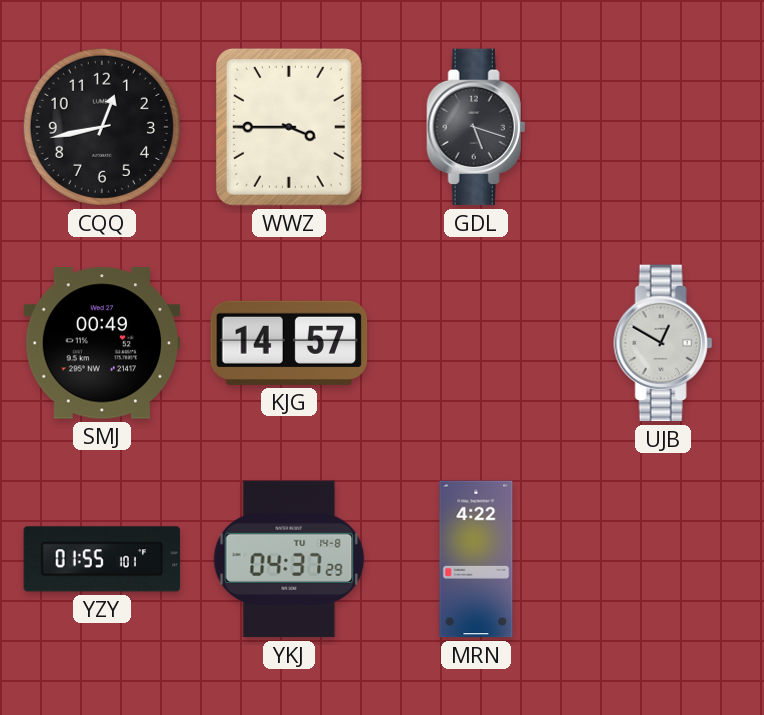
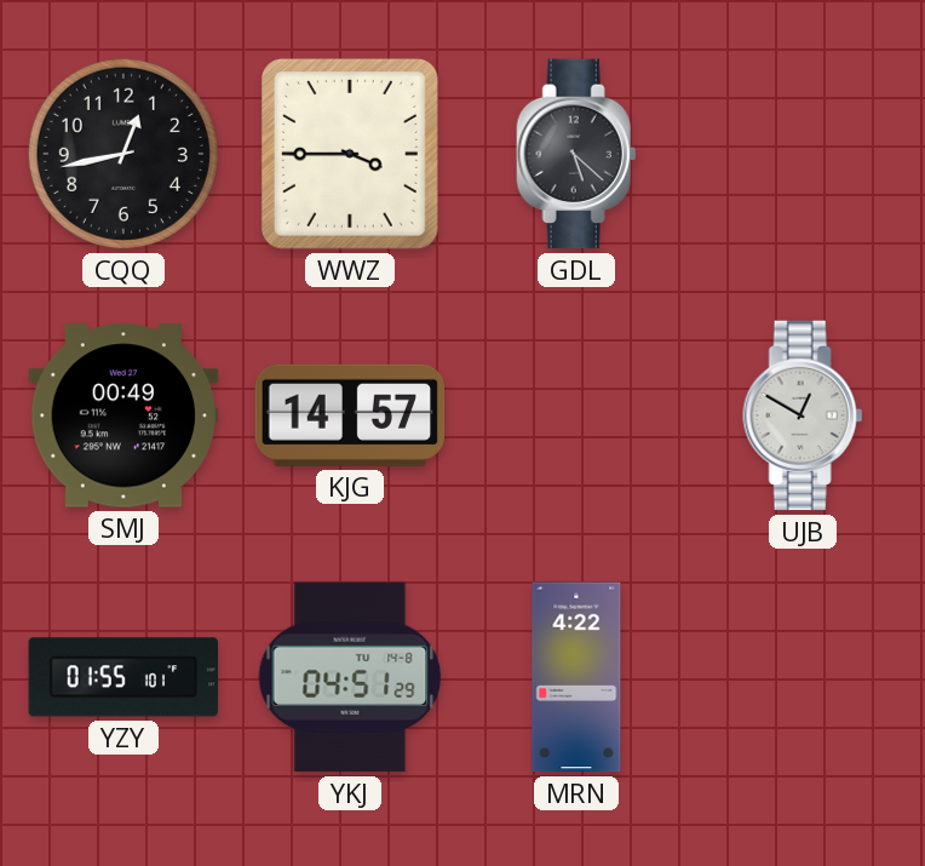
GDL: 5:18 -> 5:22 (576, 154)
YKJ: 04:37 -> 04:51 (350, 677)
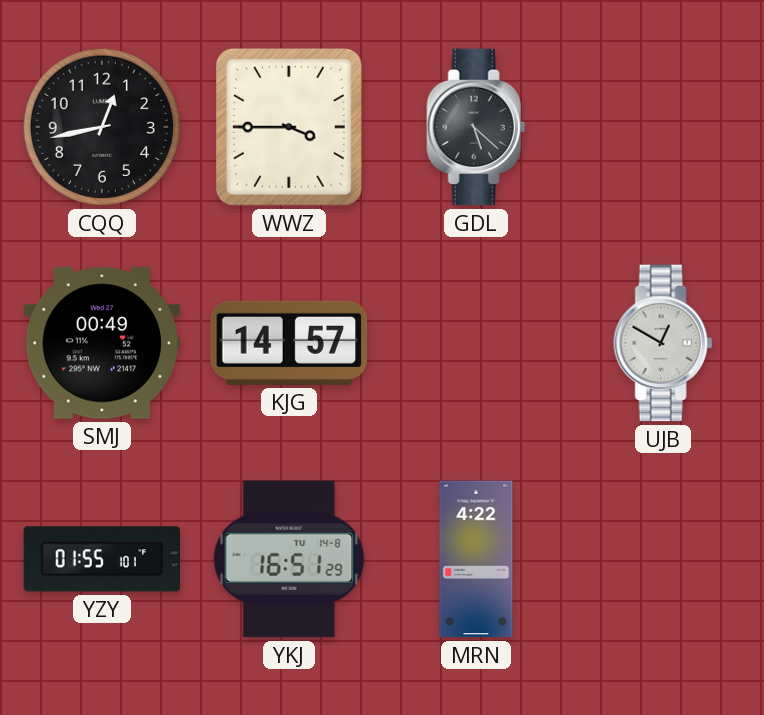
YKJ: 04:51 -> 16:51 (289, 559)
